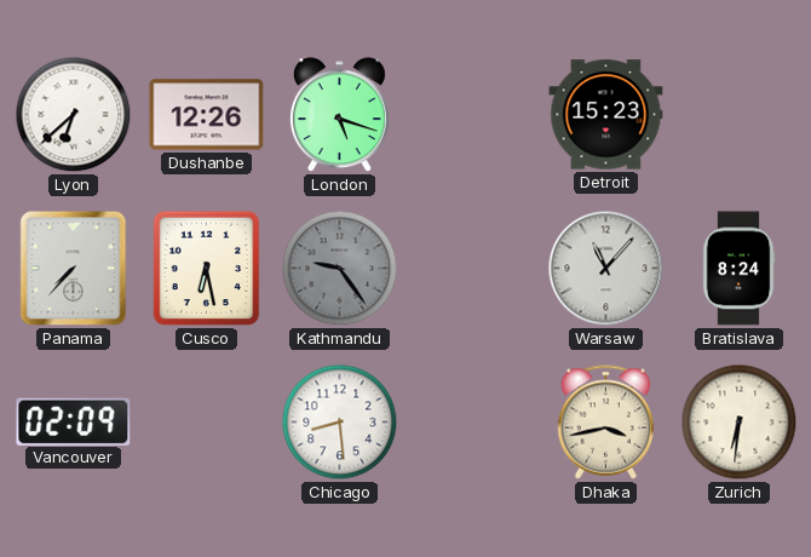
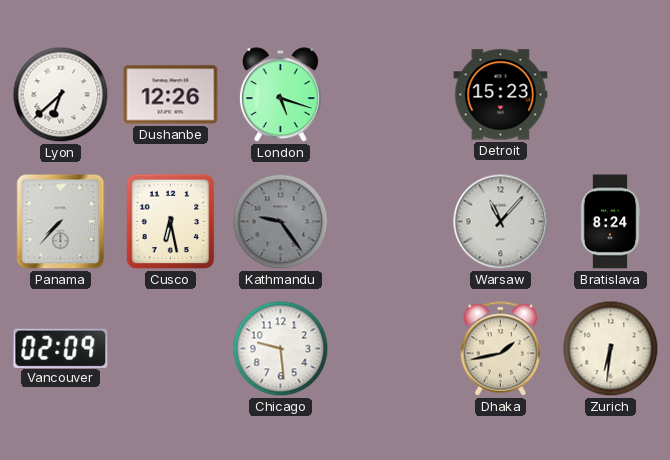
Chicago: 8:29 -> 9:29 (281, 349)
Dhaka: 3:43 -> 1:43 (501, 349)
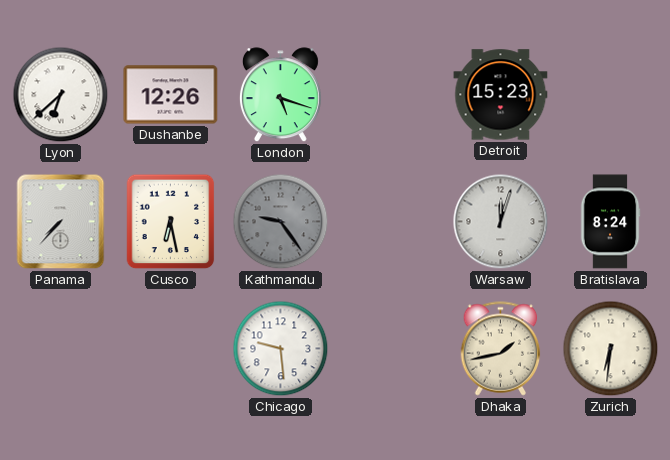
Warsaw: 11:07 -> 12:03 (501, 222)
Vancouver: 02:09 -> none (61, 348)
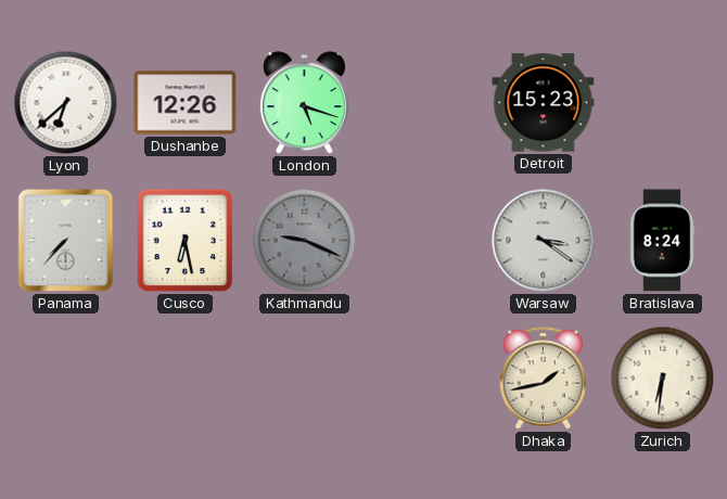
Kathmandu: 9:24 -> 9:19 (305, 241)
Warsaw: 12:03 -> 3:21 (544, 241)
Chicago: 9:29 -> none (281, 349)
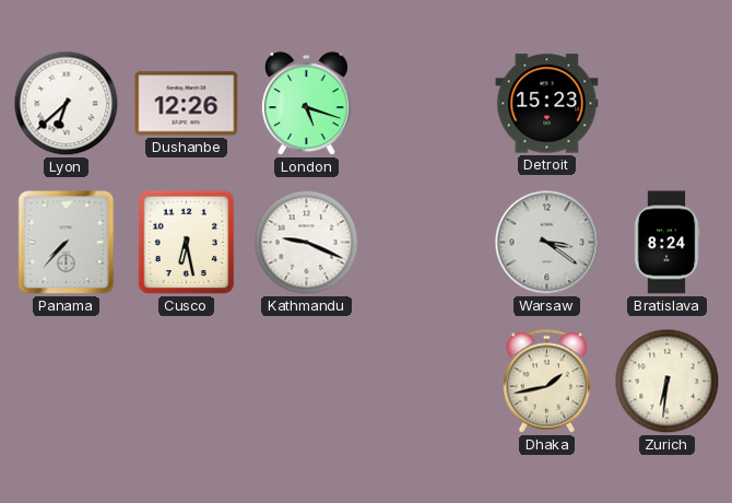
Kathmandu dial: grey -> white (307, 243)
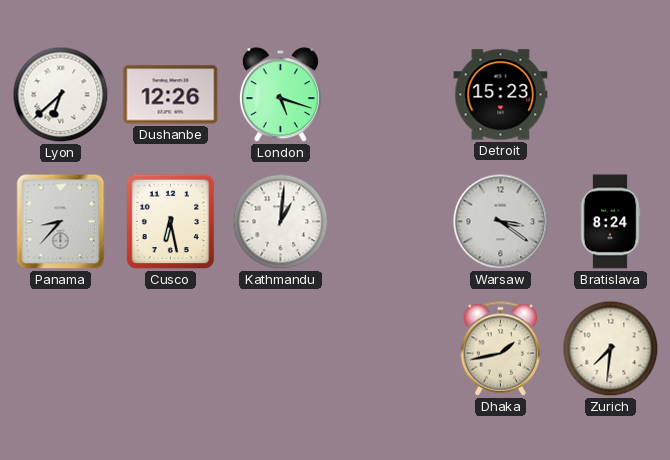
Panama: 7:37 -> 8:37 (61, 222)
Kathmandu: 9:19 -> 1:01 (281, 222)
Zurich: 6:31 -> 7:31 (611, 349)
